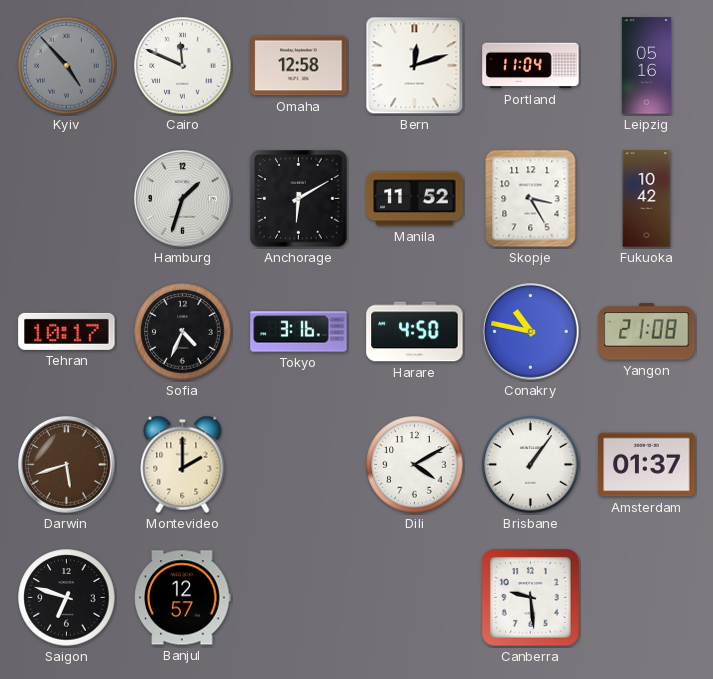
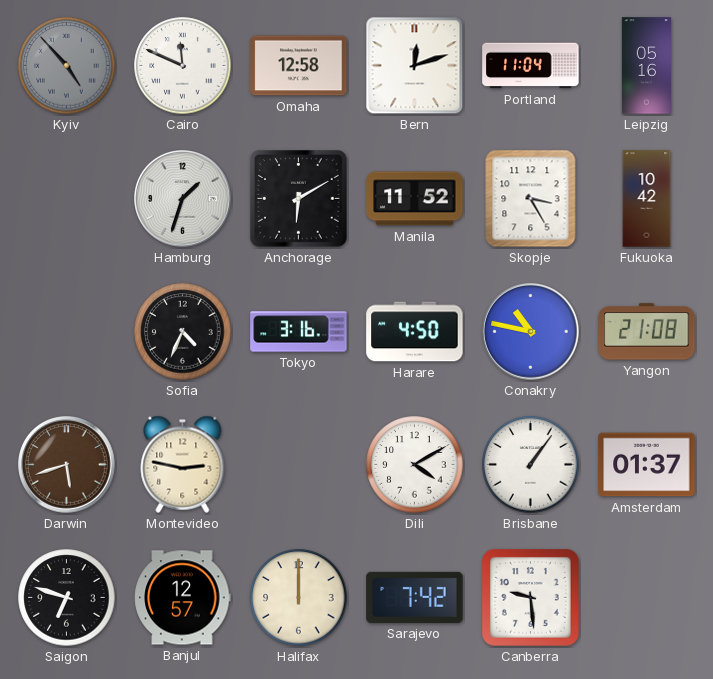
Tehran: 10:17 -> none (67, 331)
Montevideo: 2:00 -> 2:47 (183, 464)
Halifax: none -> 12:00 (299, 598)
Sarajevo: none -> 7:42 (415, 597)
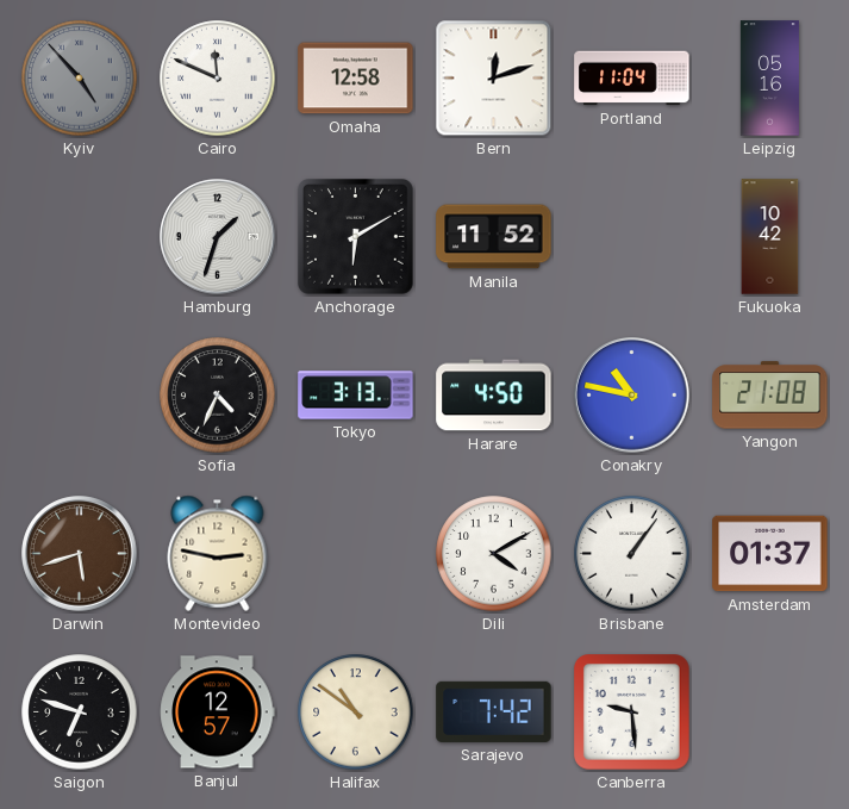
Skopje: 3:25 -> none (531, 199)
Tokyo: 3:16 -> 3:13 (356, 396)
Halifax: 12:00 -> 10:51 (356, 712)
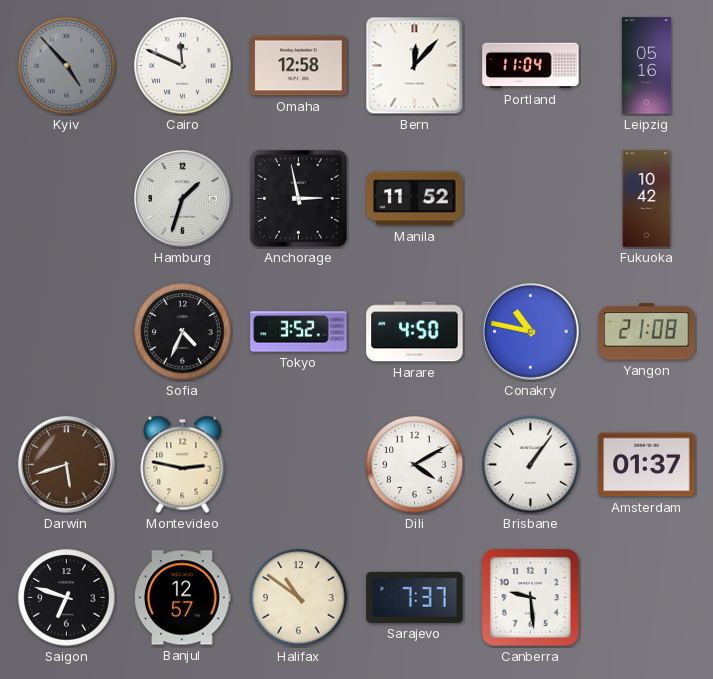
Bern: 12:12 -> 12:07 (415, 66)
Anchorage: 6:10 -> 2:58 (299, 199)
Tokyo: 3:13 -> 3:52 (299, 332)
Sarajevo: 7:42 -> 7:37 (415, 597)
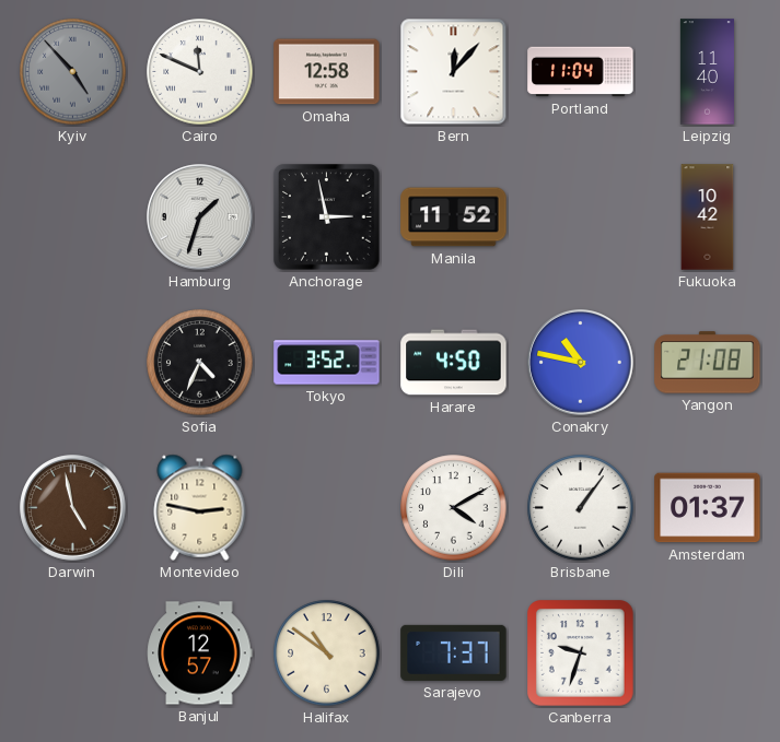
Leipzig: 05:16 -> 11:40 (707, 72)
Darwin: 5:42 -> 4:58 (73, 508)
Saigon: 6:48 -> none (67, 598)
Canberra: 9:29 -> 9:33 (581, 653)
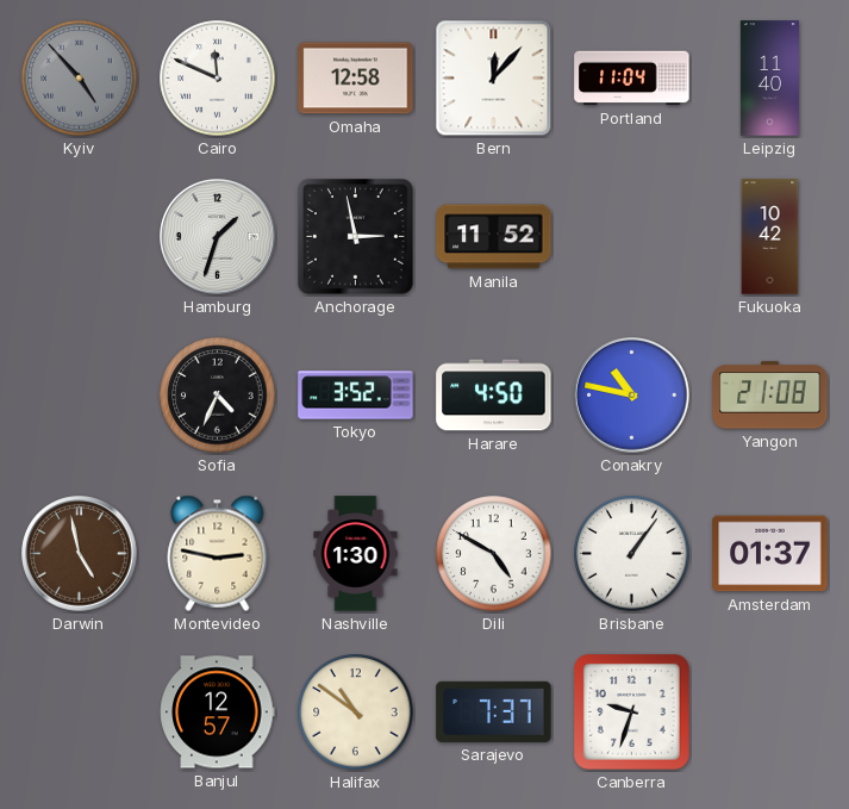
Nashville: none -> 1:30 (356, 554)
Dili: 4:10 -> 4:50 (494, 554)
